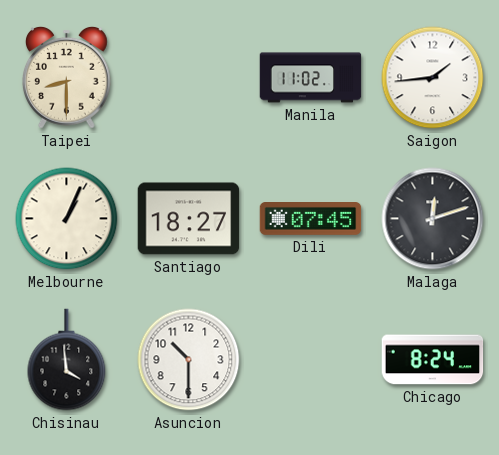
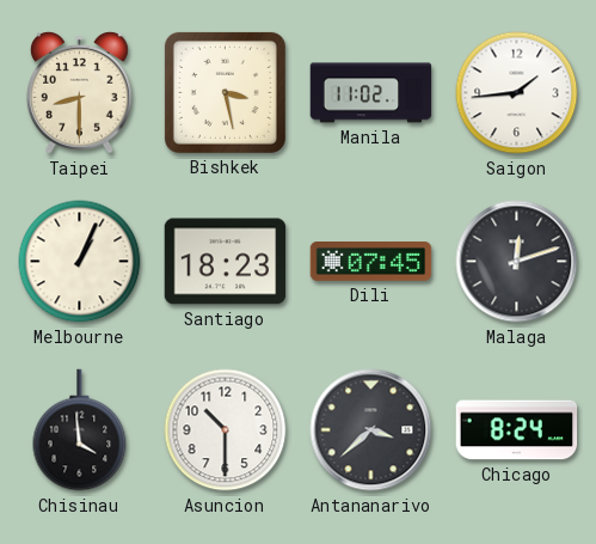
Bishkek: none -> 3:28 (225, 92)
Santiago: 18:27 -> 18:23 (226, 262)
Antananarivo: none -> 3:38 (371, 430)
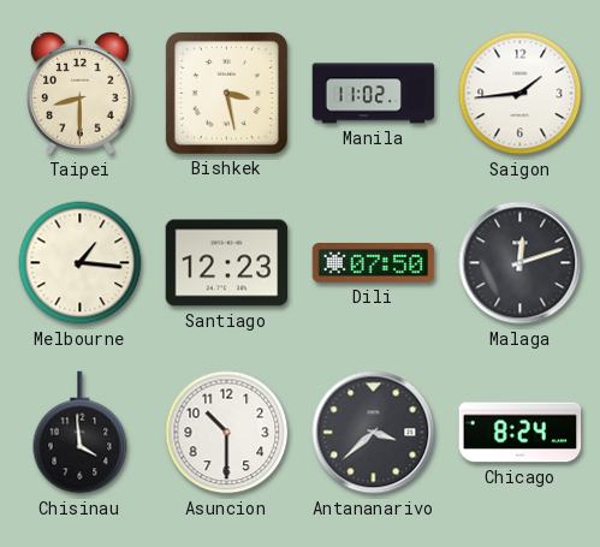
Melbourne: 1:04 -> 1:16 (81, 263)
Santiago: 18:23 -> 12:23 (227, 263)
Dili: 07:45 -> 07:50 (374, 263)
